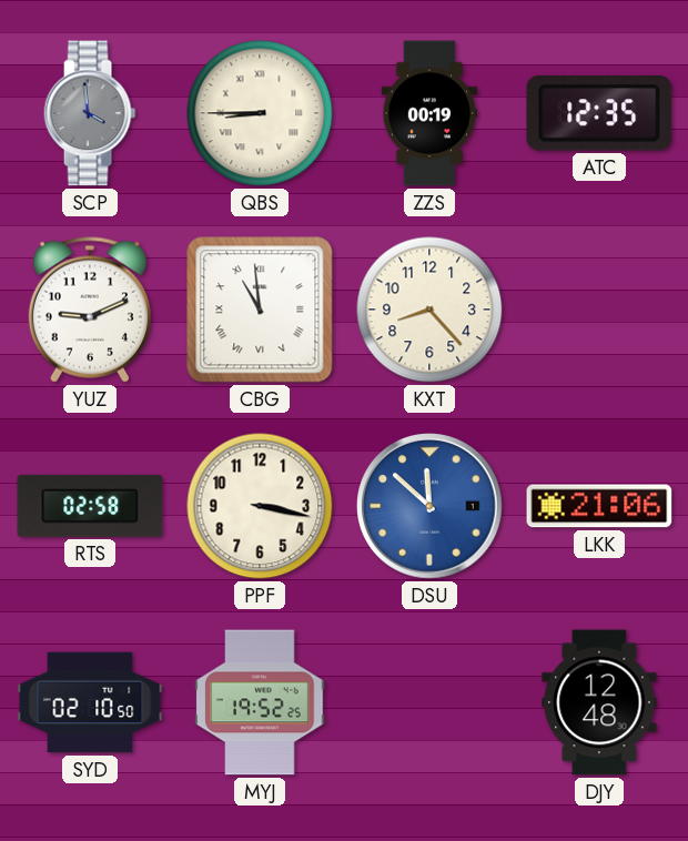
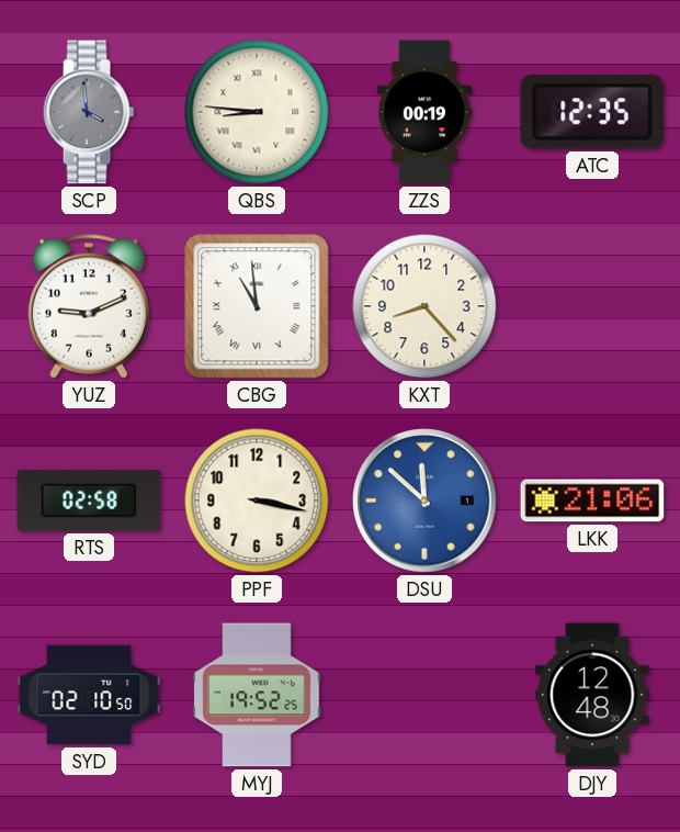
QBS: 8:45 -> 8:46 (257, 112)
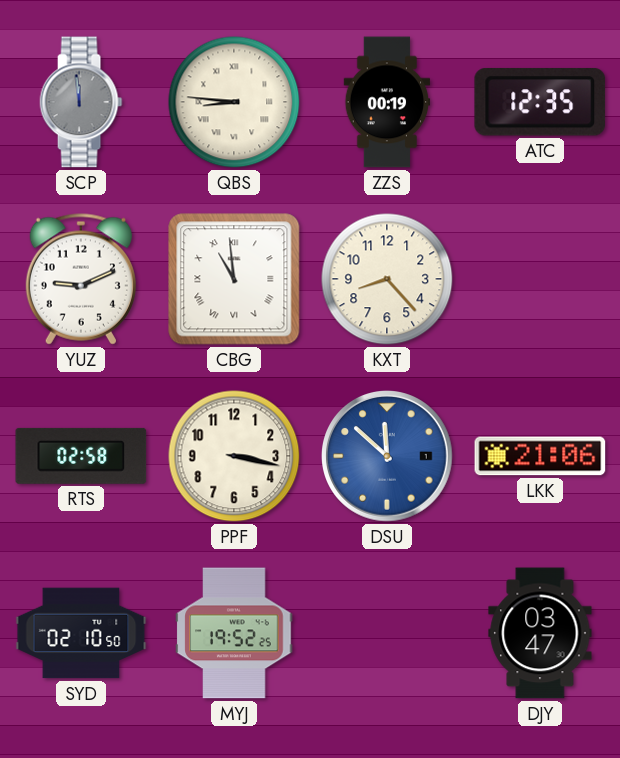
SCP: 3:59 -> 11:59 (81, 102)
DJY: 12:48 -> 03:47 (540, 633)
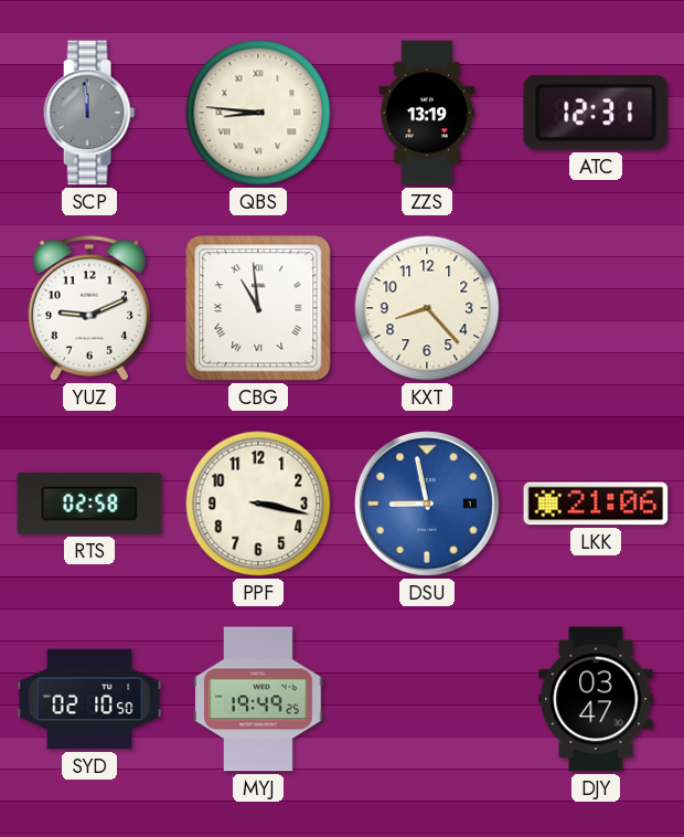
ZZS: 00:19 -> 13:19 (427, 113)
ATC: 12:35 -> 12:31 (596, 113)
DSU: 11:52 -> 8:58 (428, 505)
MYJ: 19:52 -> 19:49 (258, 699)
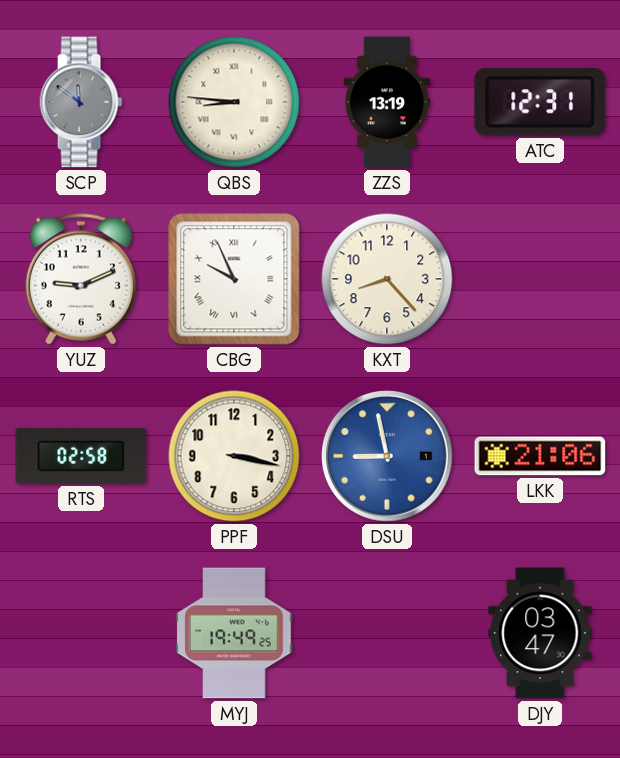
SCP: 11:59 -> 11:51 (81, 102)
CBG: 10:59 -> 9:56 (234, 279)
SYD: 02:10 -> none (89, 699)
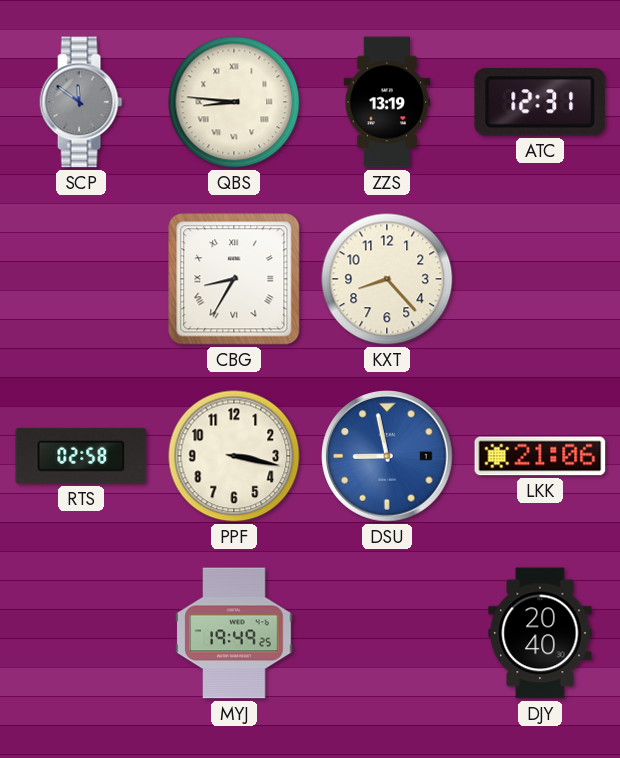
YUZ: 9:11 -> none (81, 279)
CBG: 9:56 -> 8:35 (234, 279)
DJY: 03:47 -> 20:40 (540, 633)
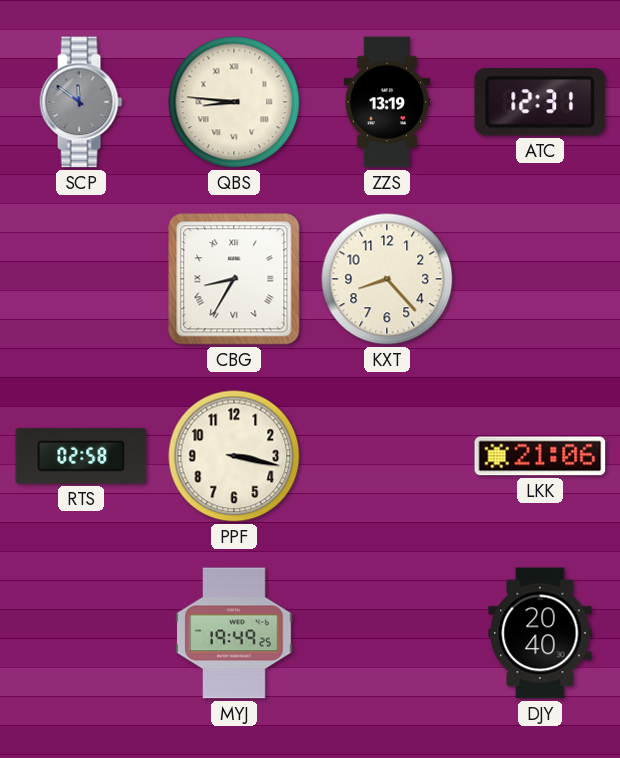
DSU: 8:58 -> none (388, 457)
